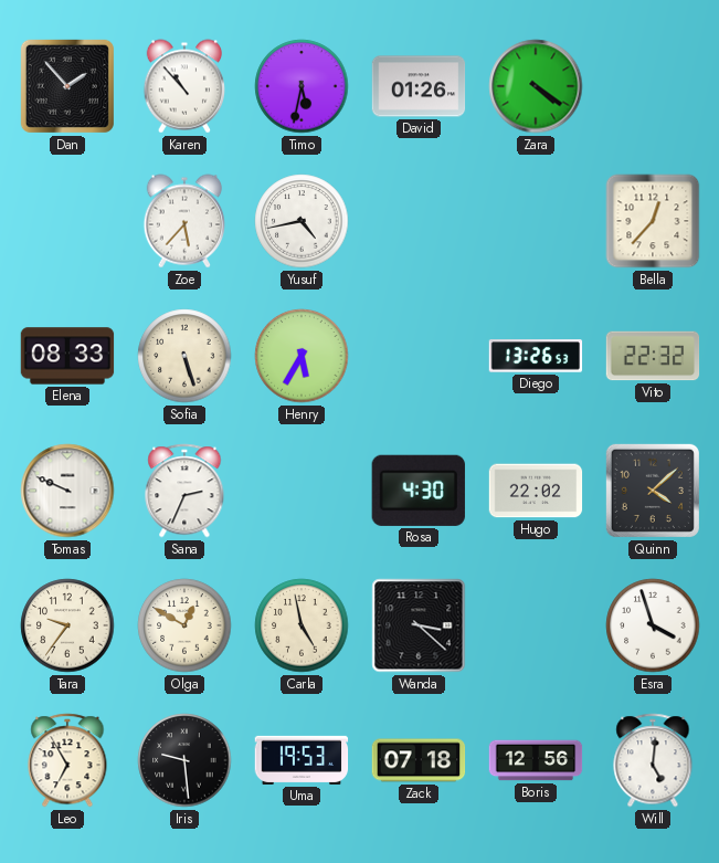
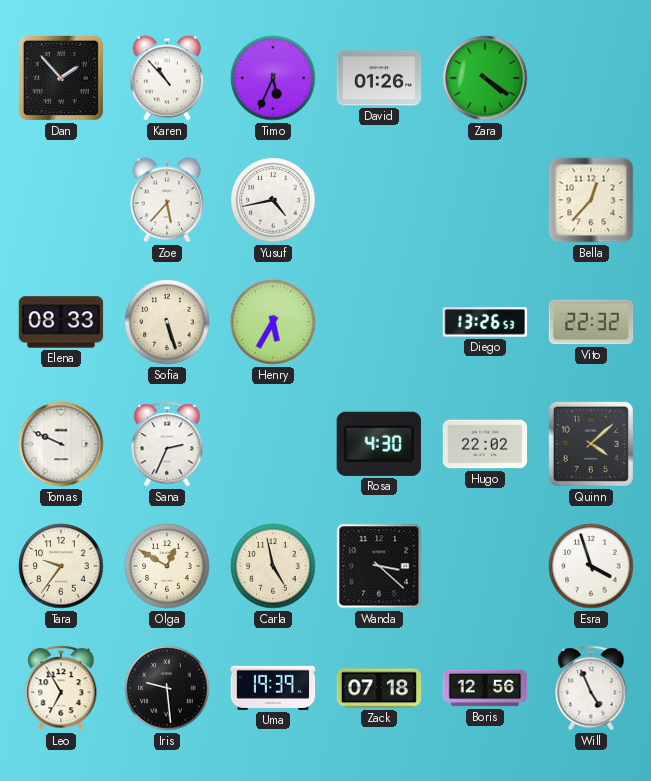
Timo: 5:32 -> 5:34 (273, 78)
Uma: 19:53 -> 19:39 (273, 688)
Will: 5:01 -> 4:56 (591, 688)
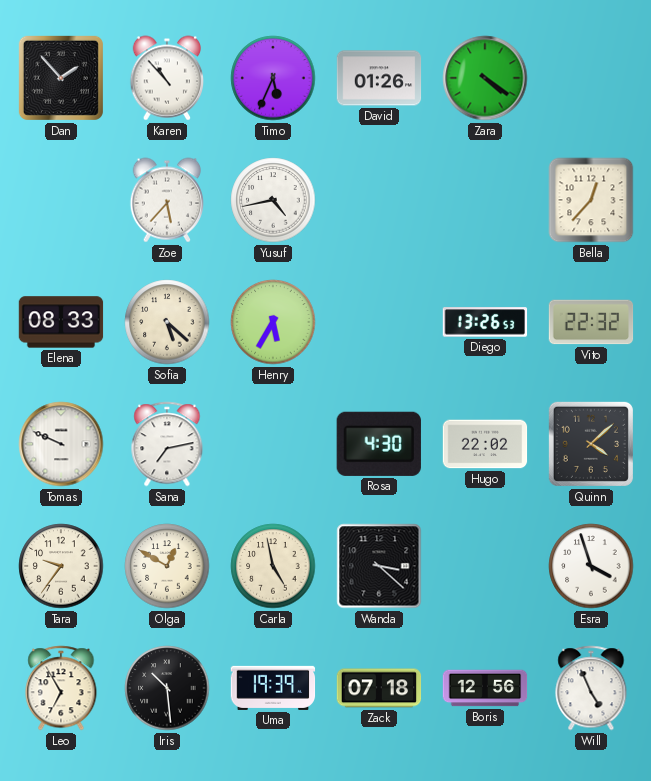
Sofia: 5:27 -> 5:22 (167, 322)
Sana: 2:34 -> 7:13 (167, 444)
Iris: 9:29 -> 10:29 (167, 688)
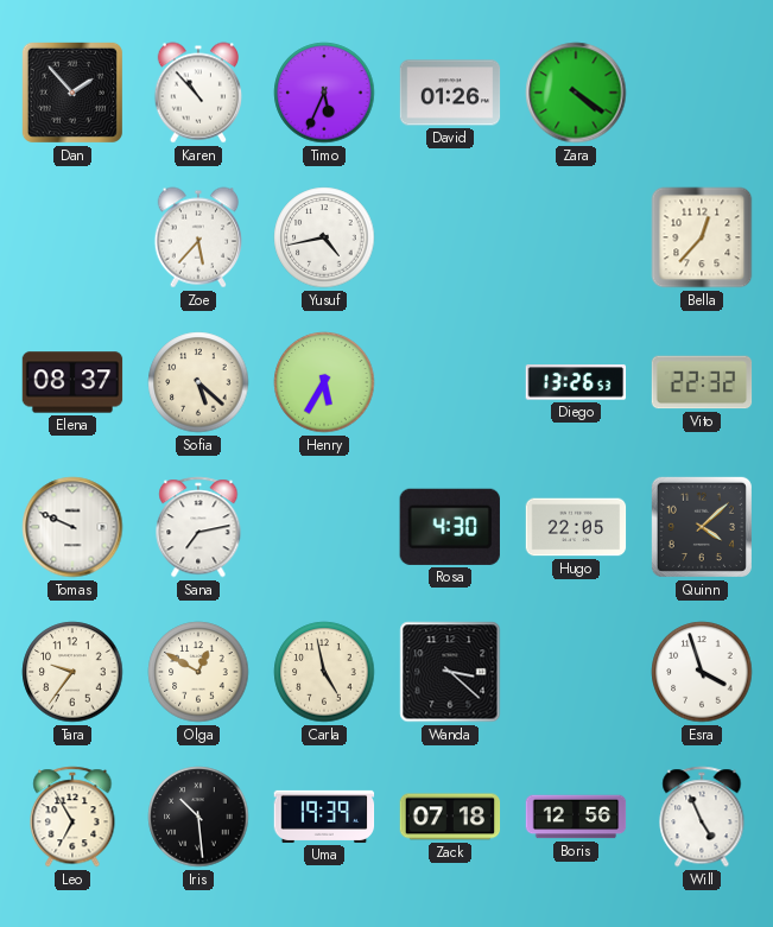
Elena: 08:33 -> 08:37 (72, 382)
Hugo: 22:02 -> 22:05 (576, 527)
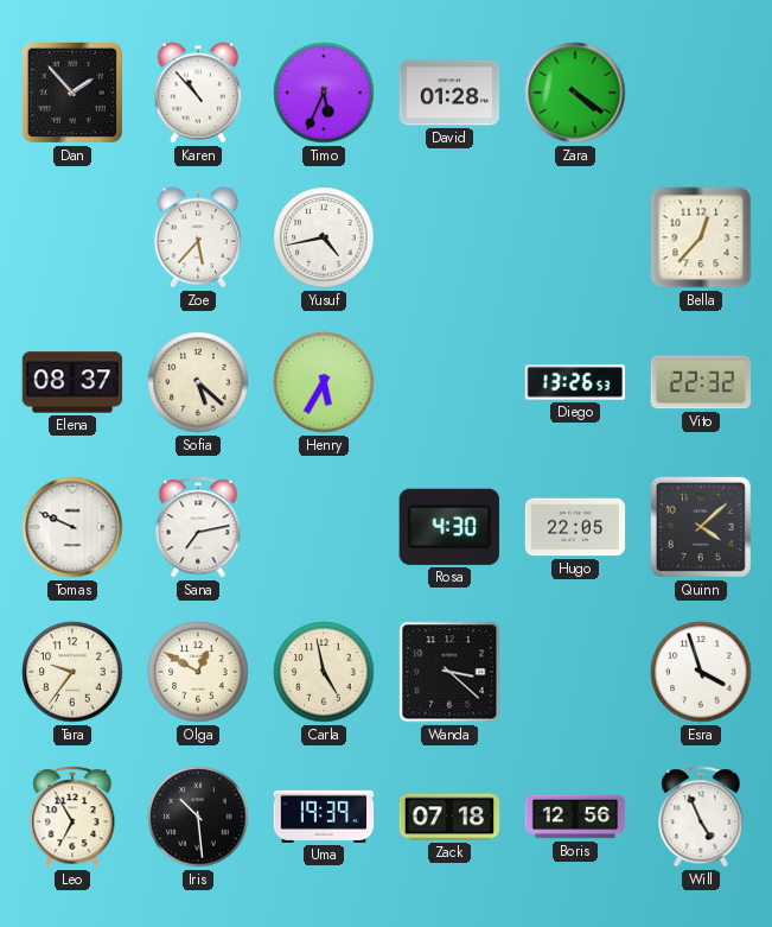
David: 01:26 -> 01:28 (449, 93)
